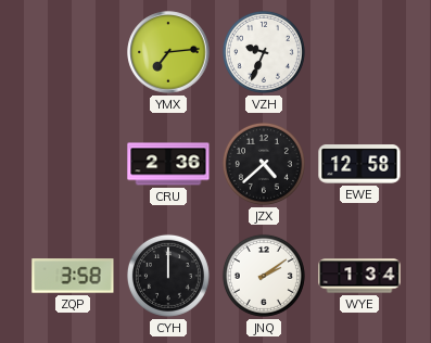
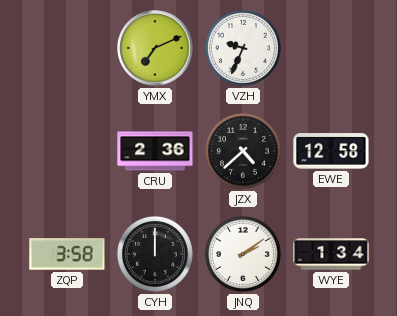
YMX: 7:14 -> 7:11 (155, 48)
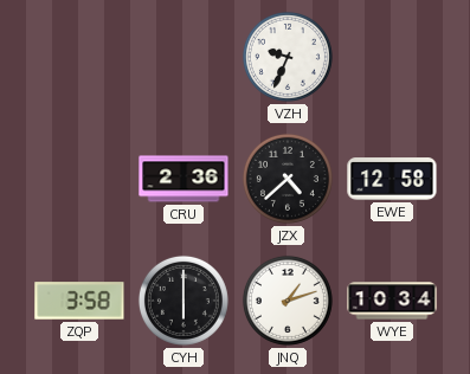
YMX: 7:11 -> none (155, 48)
CYH: 12:00 -> 6:00 (184, 301)
JNQ: 2:09 -> 1:12 (288, 301)
WYE: 1:34 -> 10:34 (392, 301)
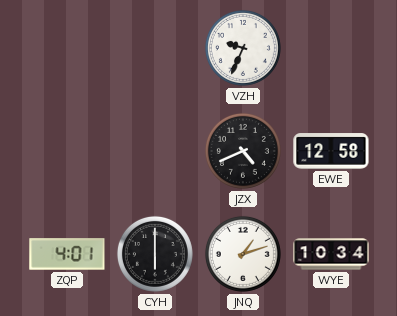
CRU: 2:36 -> none (184, 179)
JZX: 4:38 -> 4:41 (243, 151)
ZQP: 3:58 -> 4:01 (67, 254)
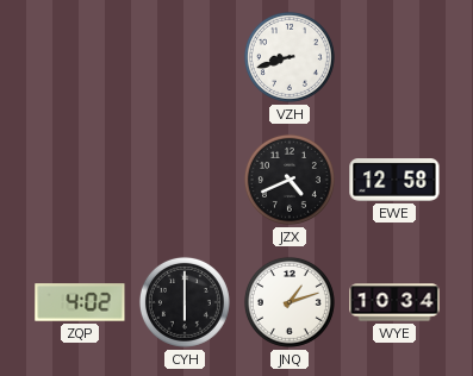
VZH: 9:34 -> 8:42 (290, 57)
ZQP: 4:01 -> 4:02 (80, 302)
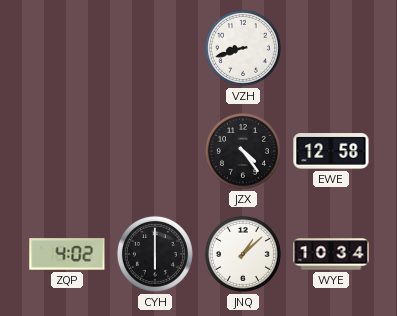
JZX: 4:41 -> 4:24 (243, 151)
JNQ: 1:12 -> 1:08 (243, 254)
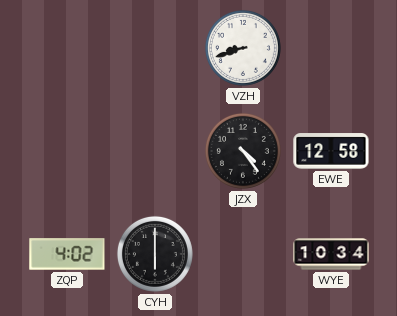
JNQ: 1:08 -> none (243, 254)
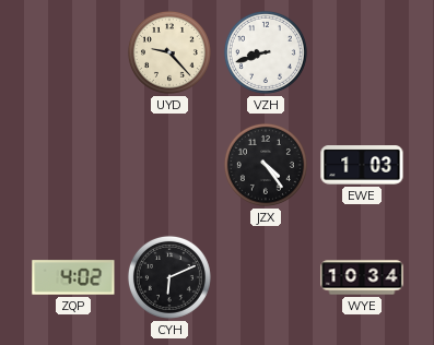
UYD: none -> 9:23 (169, 52)
EWE: 12:58 -> 1:03 (362, 165)
CYH: 6:00 -> 6:11 (169, 277)
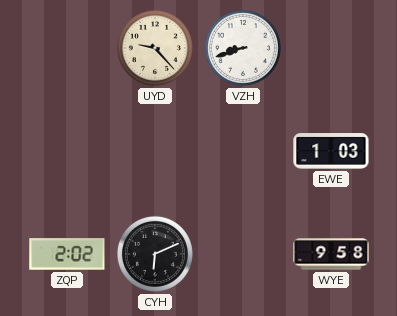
JZX: 4:24 -> none (266, 165)
ZQP: 4:02 -> 2:02 (67, 254)
WYE: 10:34 -> 9:58 (331, 254)
